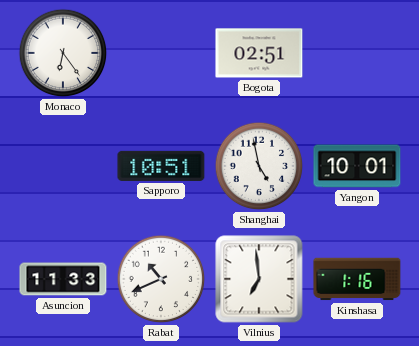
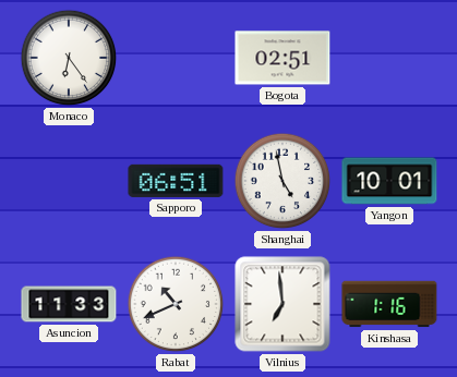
Sapporo: 10:51 -> 06:51 (176, 181)
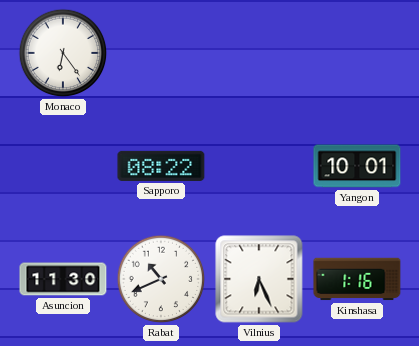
Bogota: 02:51 -> none (282, 58)
Sapporo: 06:51 -> 08:22 (161, 166)
Shanghai: 4:58 -> none (282, 181)
Asuncion: 11:33 -> 11:30 (63, 279)
Vilnius: 6:59 -> 6:26 (259, 279)
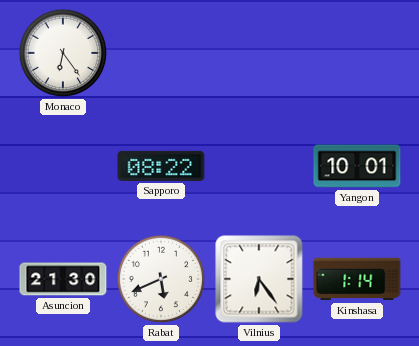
Asuncion: 11:30 -> 21:30 (63, 279)
Rabat: 10:41 -> 5:41 (161, 279)
Vilnius: 6:26 -> 6:24 (259, 279)
Kinshasa: 1:16 -> 1:14 (357, 279)
